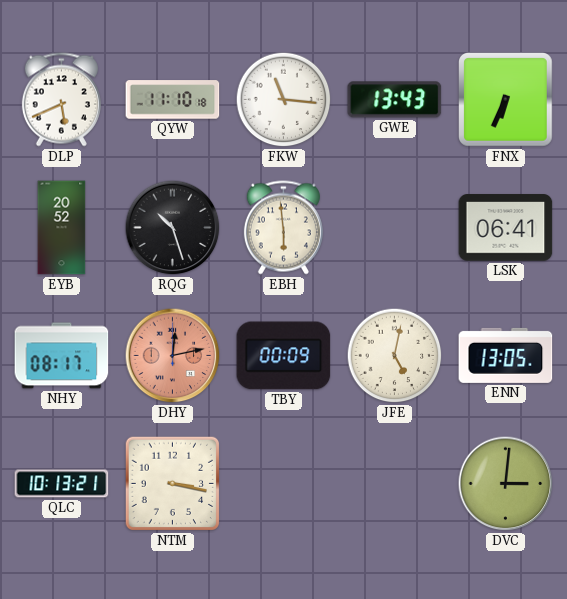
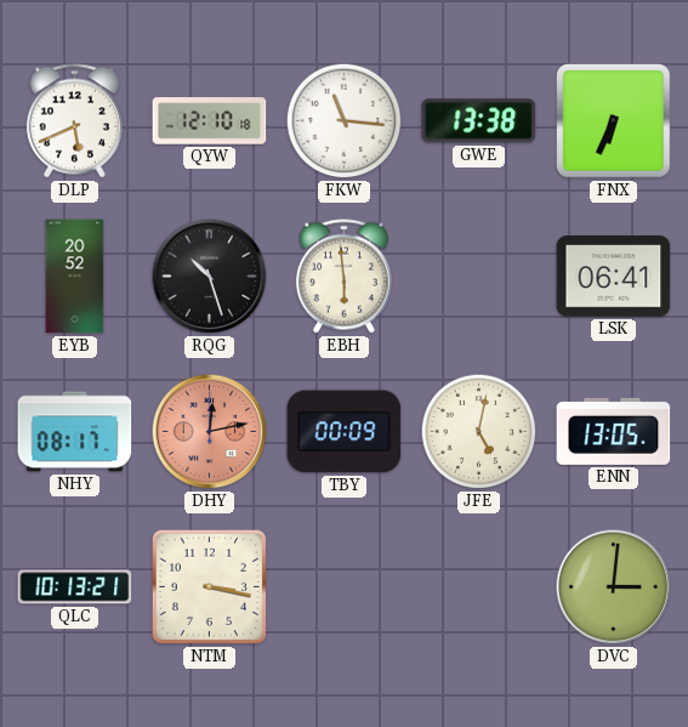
QYW: 11:10 -> 12:10 (210, 121)
GWE: 13:43 -> 13:38 (479, 121)
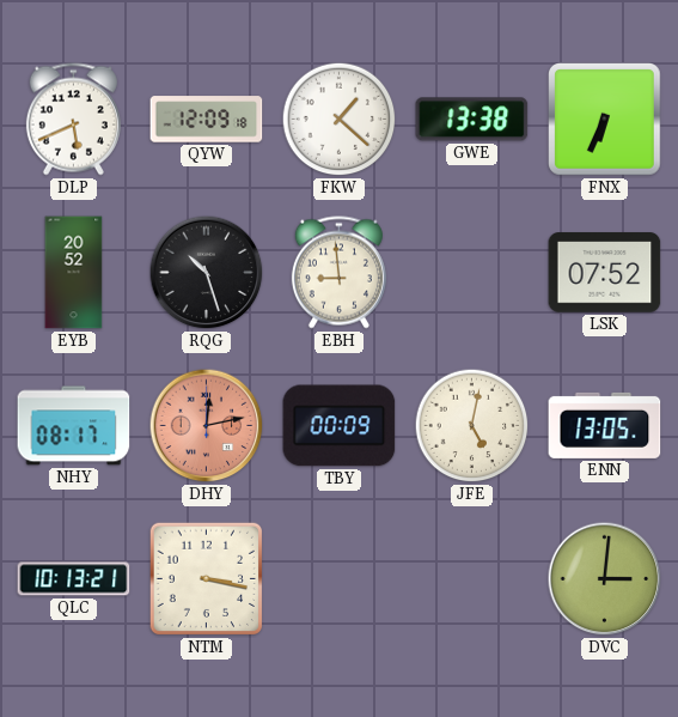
QYW: 12:10 -> 12:09 (207, 120)
FKW: 11:16 -> 1:22 (340, 120)
EBH: 5:59 -> 8:59 (338, 273)
LSK: 06:41 -> 07:52 (605, 273)
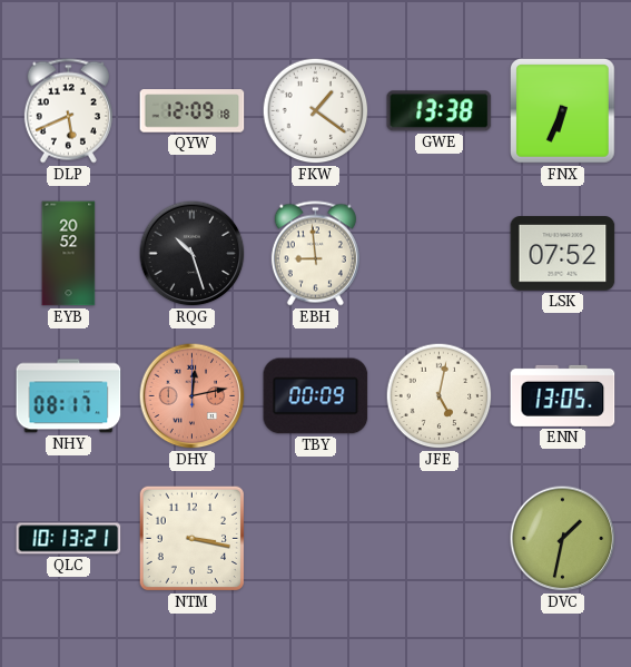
FKW: 1:22 -> 1:21 (316, 111)
DVC: 3:01 -> 1:32 (563, 539)
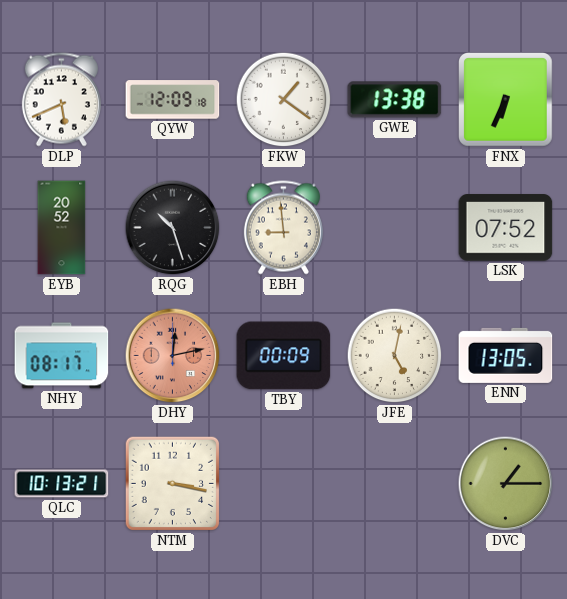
DVC: 1:32 -> 1:15 (506, 484)
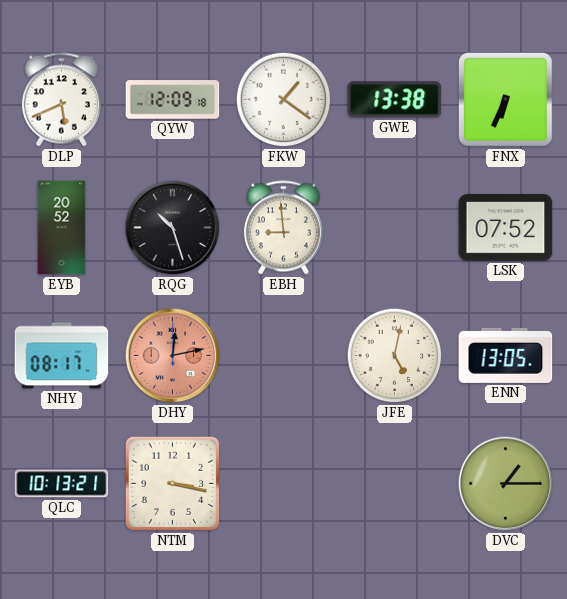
TBY: 00:09 -> none (284, 356)
